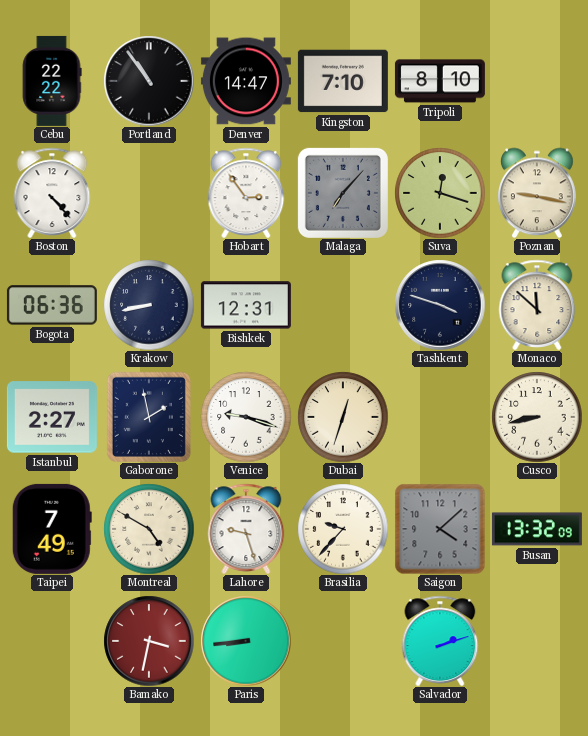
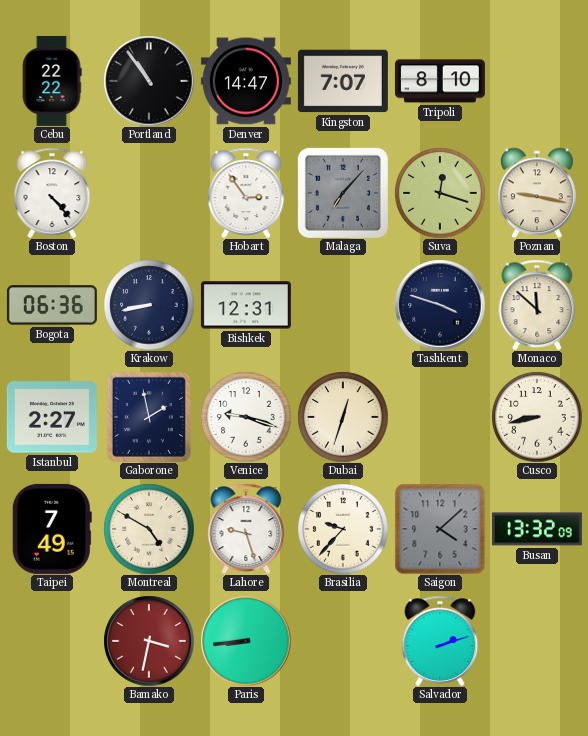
Kingston: 7:10 -> 7:07 (343, 81)
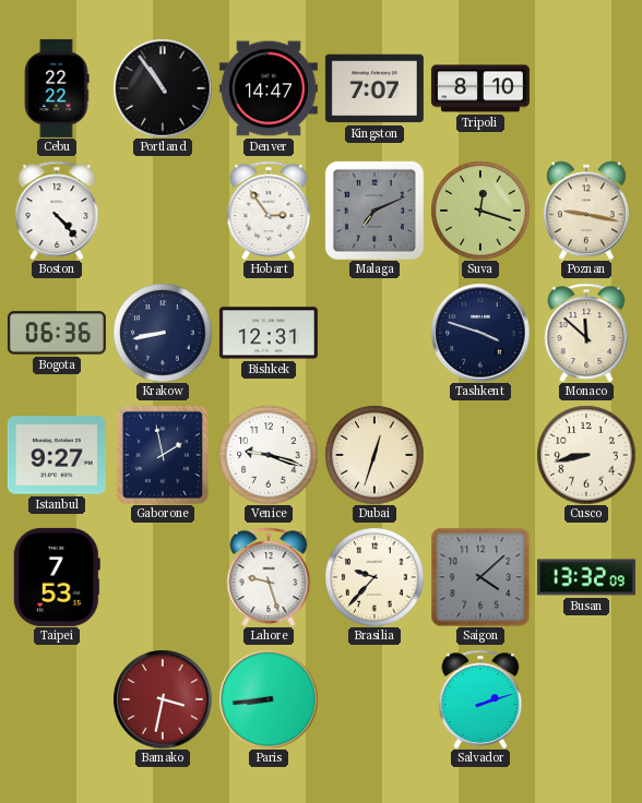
Malaga: 7:07 -> 7:11 (374, 211)
Istanbul: 2:27 -> 9:27 (57, 455)
Taipei: 7:49 -> 7:53 (57, 577)
Montreal: 4:50 -> none (149, 529)
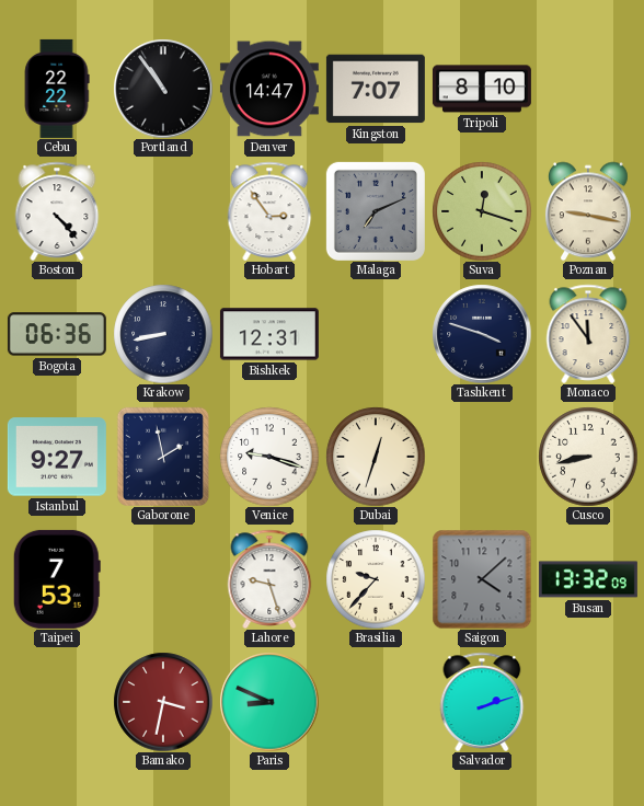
Monaco: 11:52 -> 11:54 (588, 334)
Paris: 8:44 -> 8:49 (269, 702)
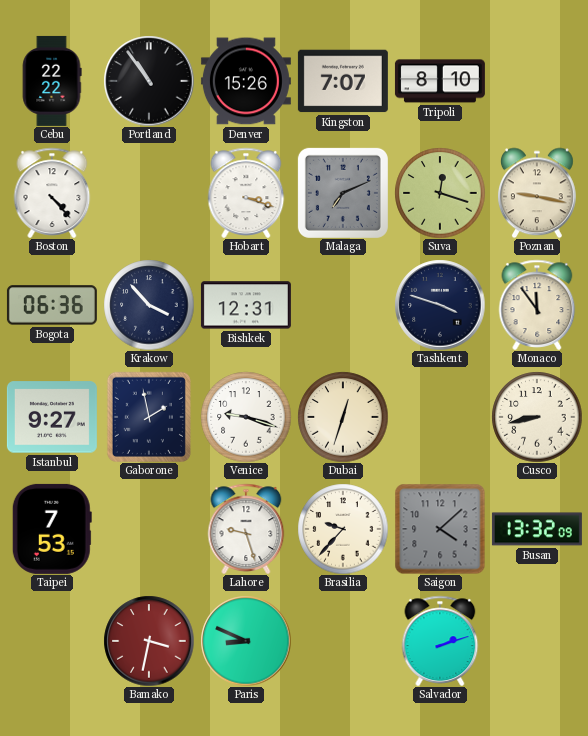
Denver: 14:47 -> 15:26 (246, 81)
Hobart: 2:54 -> 3:18 (246, 193)
Krakow: 8:43 -> 3:53 (149, 305)
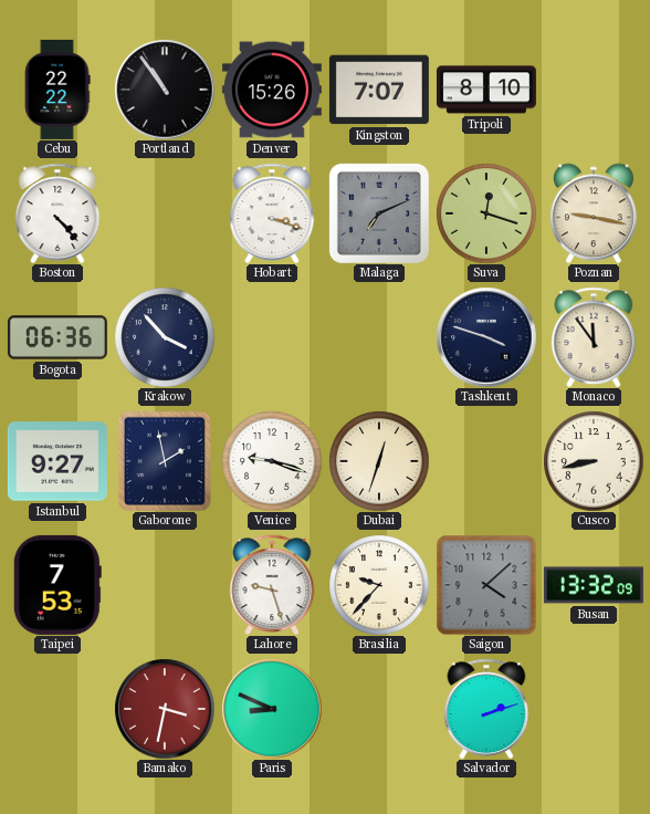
Bishkek: 12:31 -> none (246, 305)
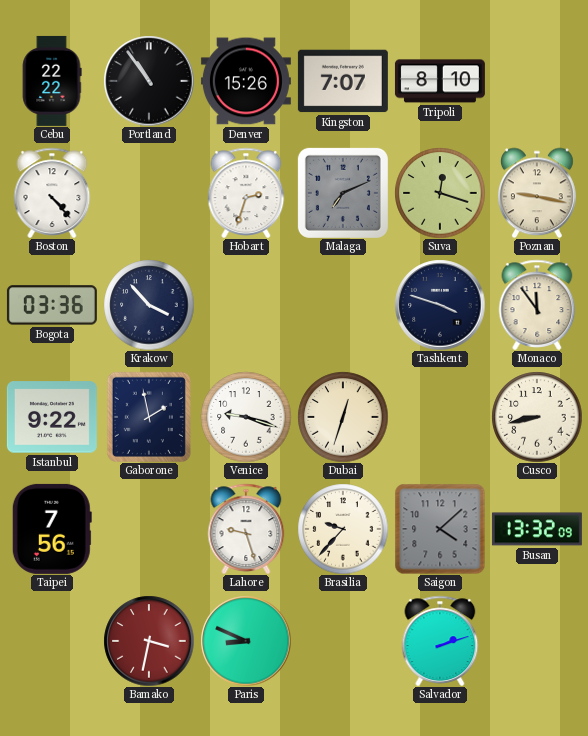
Hobart: 3:18 -> 2:33 (246, 193)
Bogota: 06:36 -> 03:36 (52, 305)
Istanbul: 9:27 -> 9:22 (52, 417)
Taipei: 7:53 -> 7:56 (52, 529)
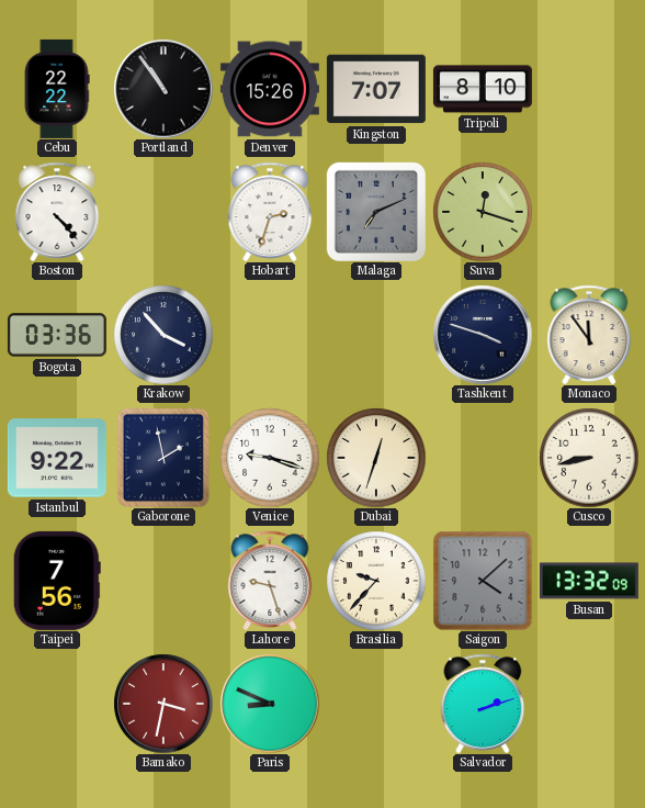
Poznan: 9:17 -> none (537, 193)
